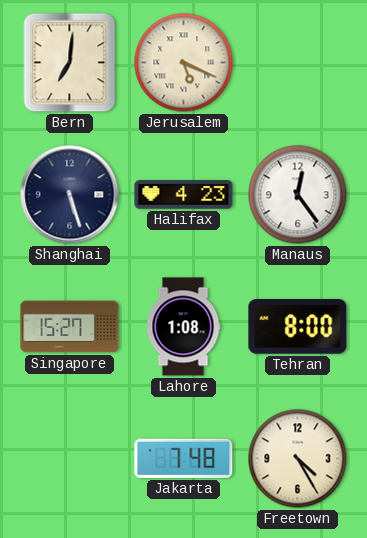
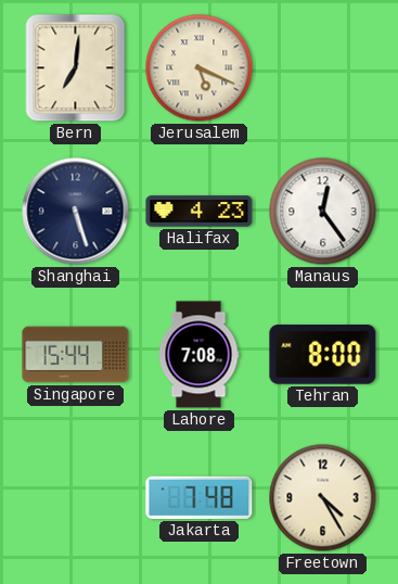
Singapore: 15:27 -> 15:44 (76, 355)
Lahore: 1:08 -> 7:08 (198, 355)
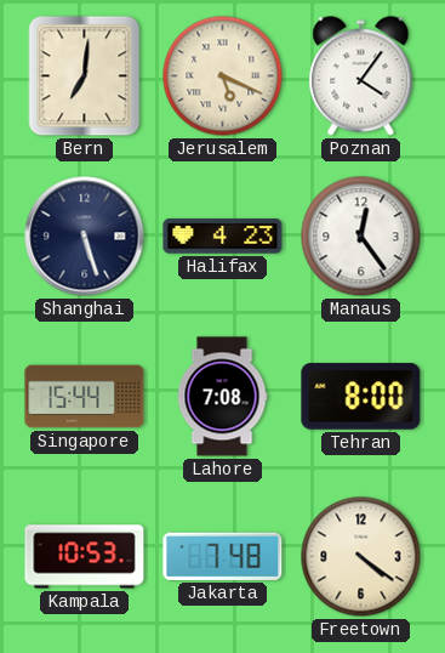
Poznan: none -> 4:06 (361, 76)
Kampala: none -> 10:53 (85, 557)
Freetown: 4:25 -> 4:21 (361, 557)
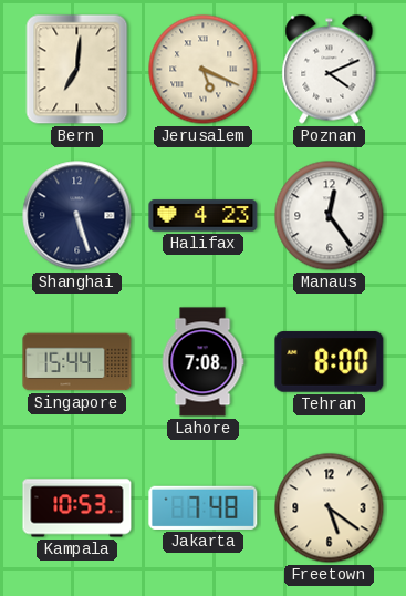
Poznan: 4:06 -> 4:11 (330, 70)
Freetown: 4:21 -> 5:21 (330, 508)
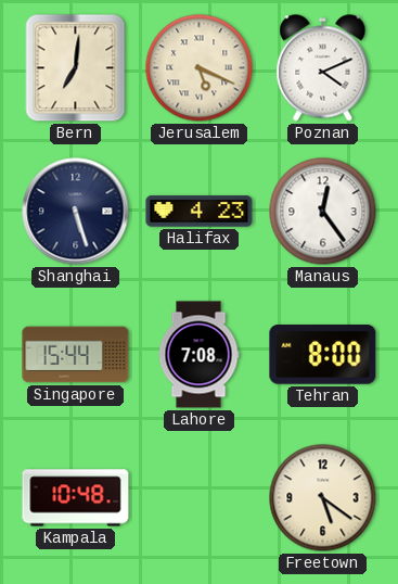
Kampala: 10:53 -> 10:48 (76, 498)
Jakarta: 7:48 -> none (204, 507)
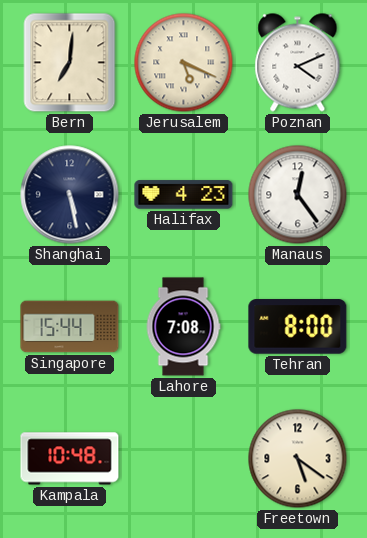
Shanghai: 5:27 -> 5:28 (70, 195)
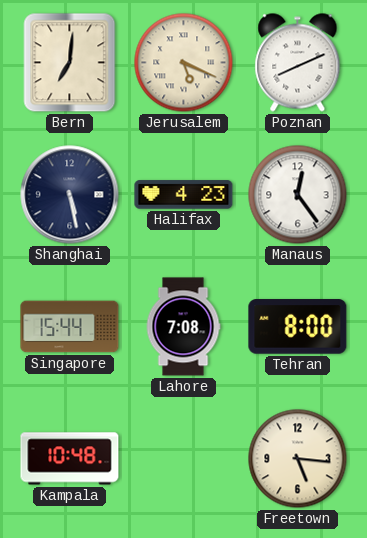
Poznan: 4:11 -> 8:11 (298, 63)
Freetown: 5:21 -> 5:16 (298, 459)
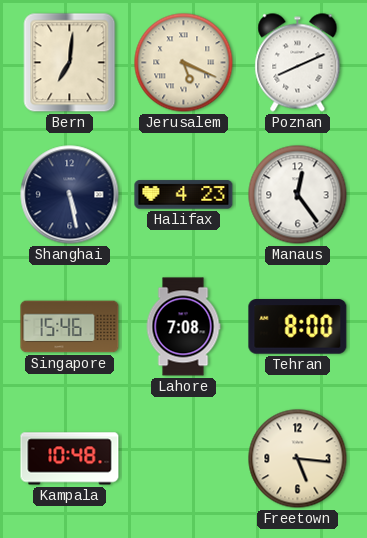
Singapore: 15:44 -> 15:46 (70, 327)
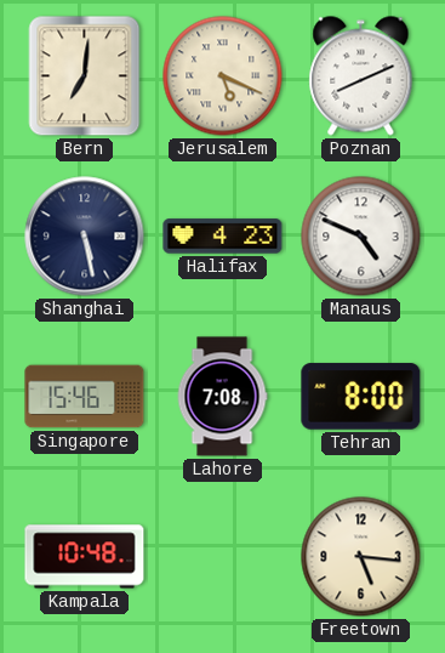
Manaus: 12:24 -> 4:49 (361, 237)
